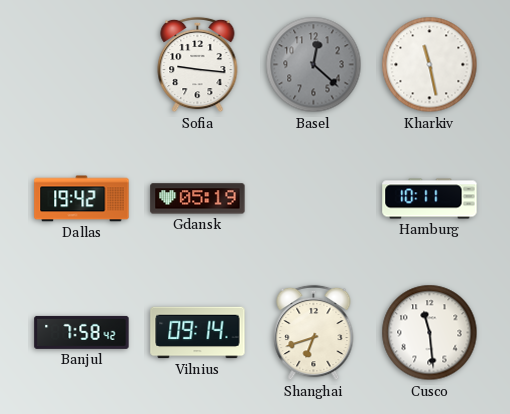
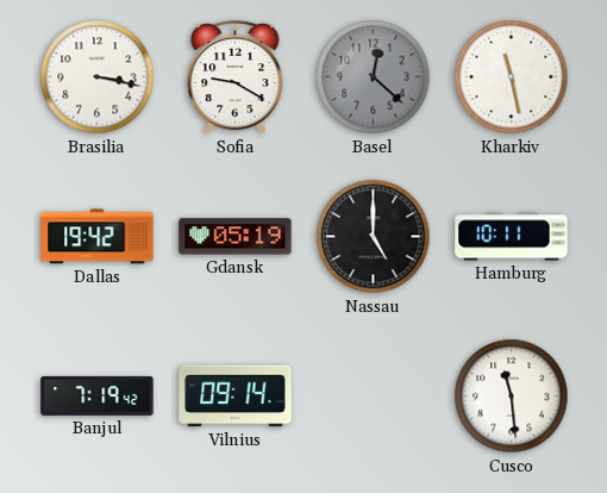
Brasilia: none -> 3:17 (98, 77)
Sofia: 9:16 -> 9:20 (236, 77)
Nassau: none -> 5:00 (374, 237)
Banjul: 7:58 -> 7:19 (98, 395)
Shanghai: 6:42 -> none (314, 333)
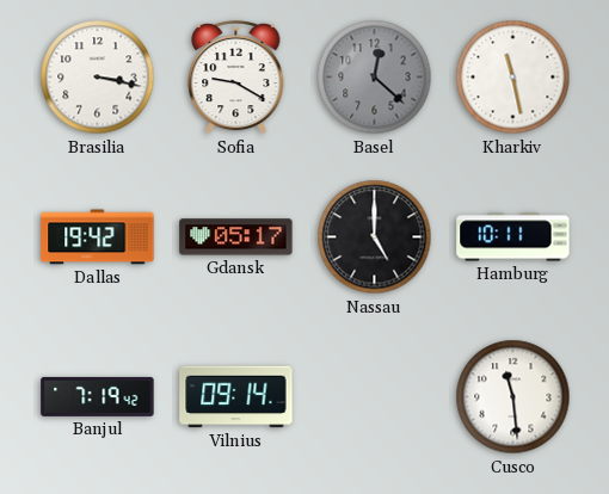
Gdansk: 05:19 -> 05:17 (236, 237)
